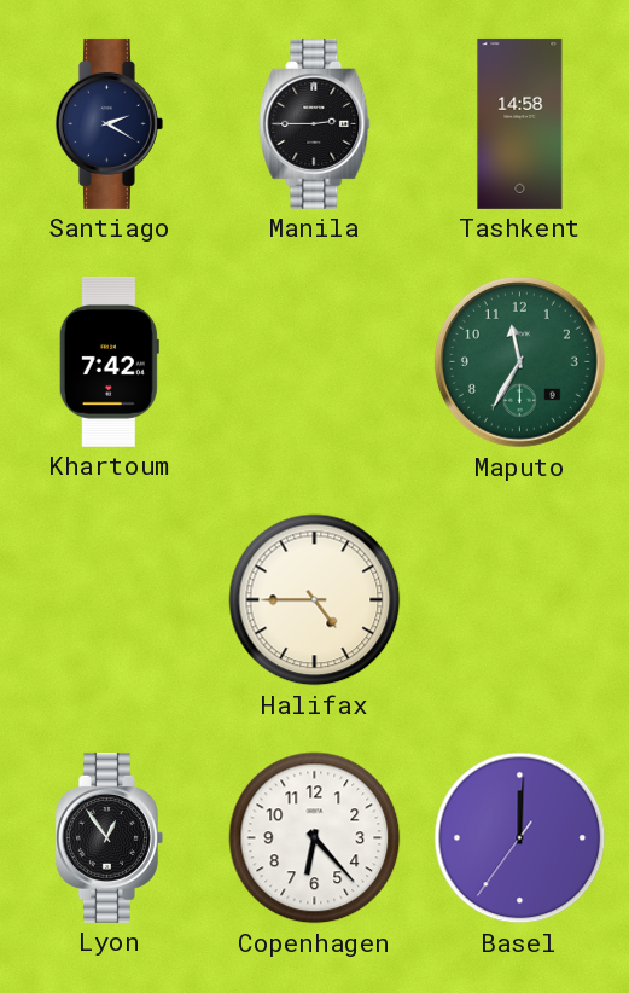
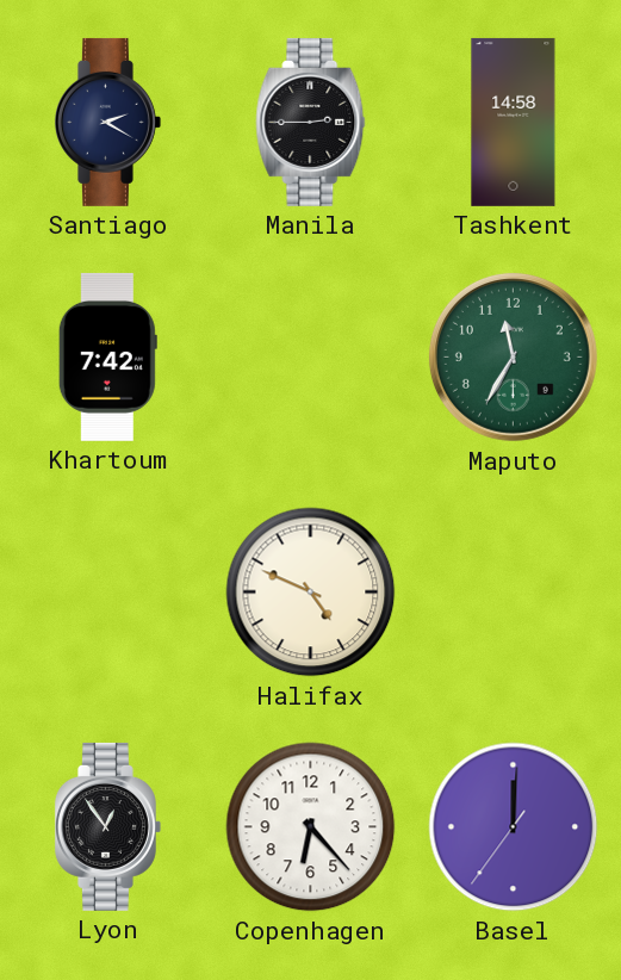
Halifax: 4:45 -> 4:49 (311, 593)
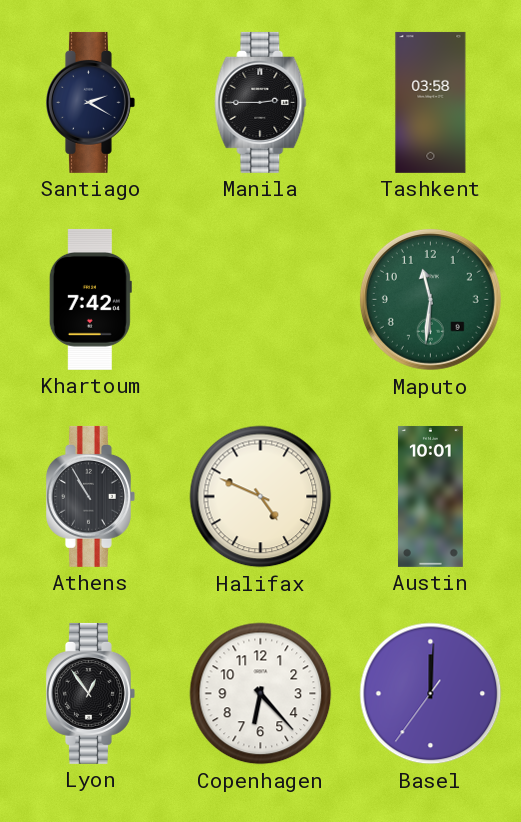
Tashkent: 14:58 -> 03:58 (431, 102)
Maputo: 11:35 -> 11:31 (430, 299)
Athens: none -> 10:55 (90, 496)
Austin: none -> 10:01 (431, 496)
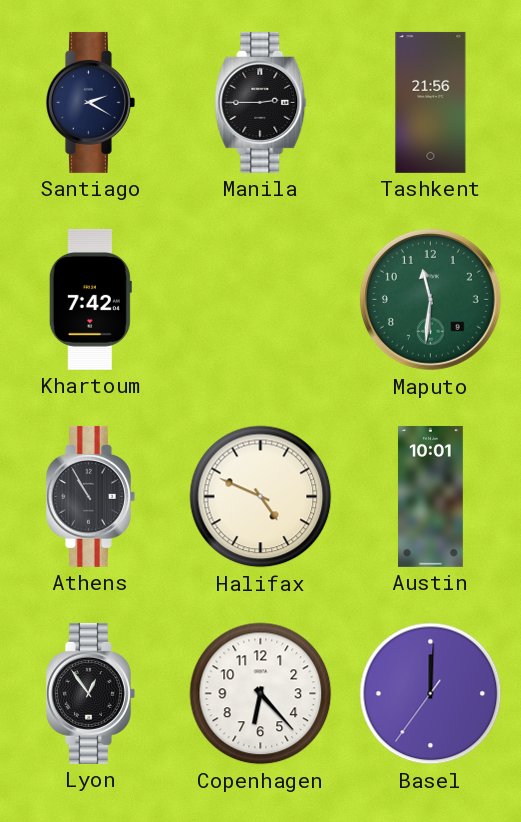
Tashkent: 03:58 -> 21:56 (431, 102)
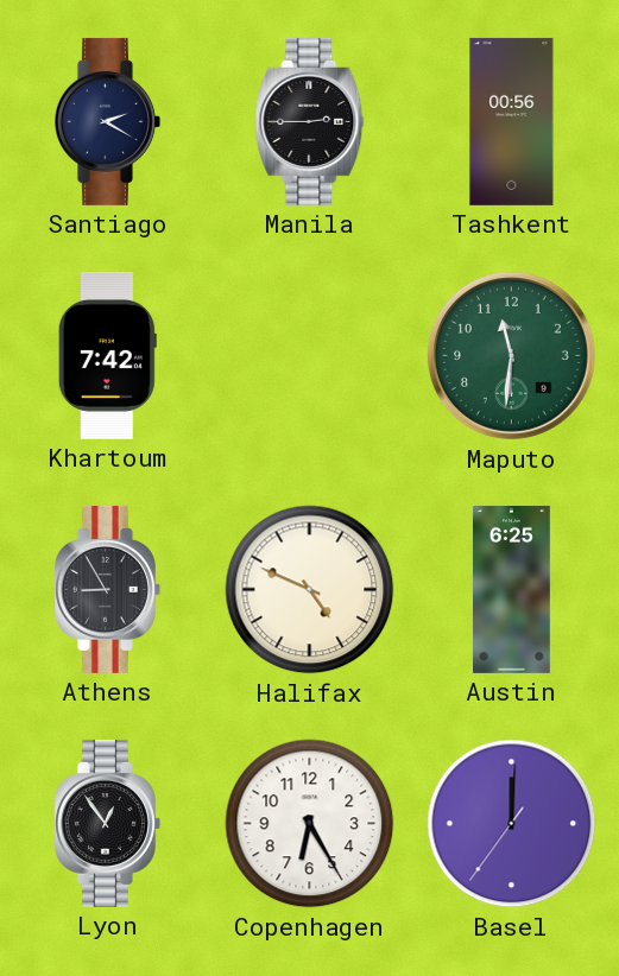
Tashkent: 21:56 -> 00:56 (512, 121)
Athens: 10:55 -> 8:55 (107, 589)
Austin: 10:01 -> 6:25 (512, 589)
Copenhagen: 6:23 -> 6:25 (310, 824)
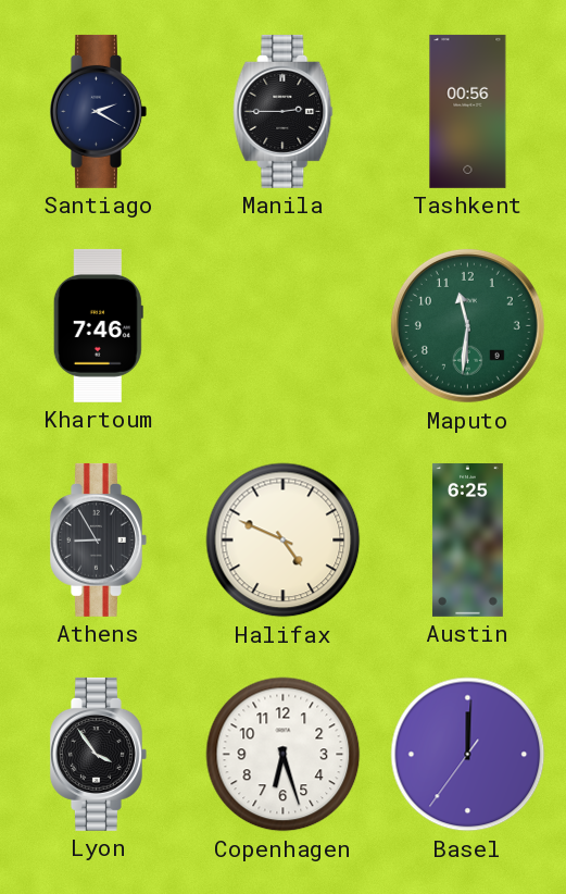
Khartoum: 7:42 -> 7:46 (98, 325)
Lyon: 12:54 -> 3:54 (98, 754)
Copenhagen: 6:25 -> 6:27 (284, 755)
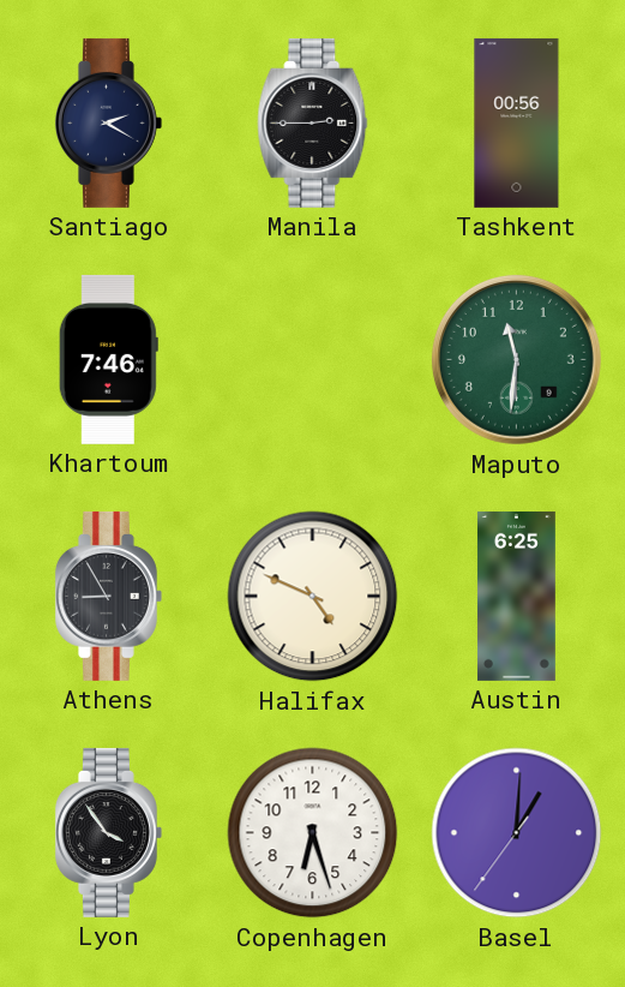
Basel: 12:00 -> 1:00 (517, 833)
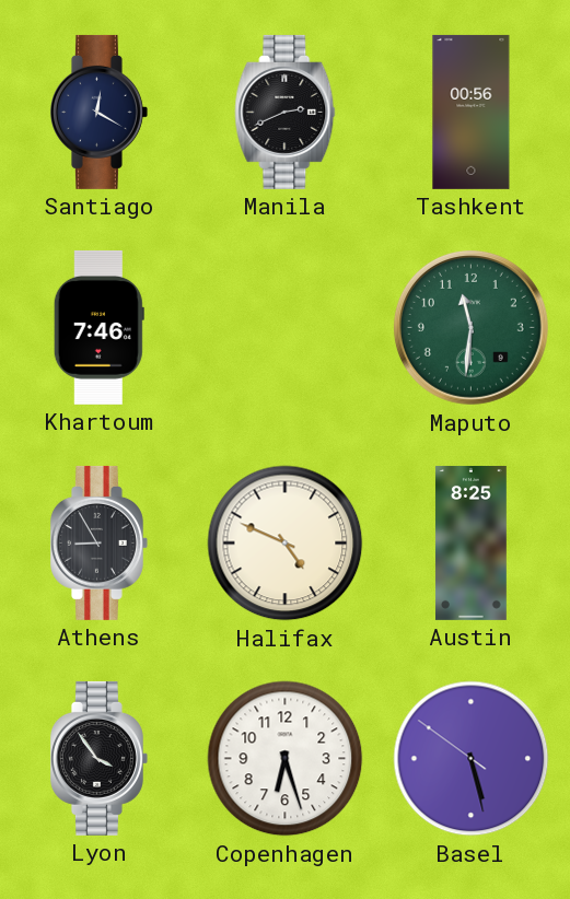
Santiago: 2:20 -> 12:20 (98, 112)
Manila: 2:45 -> 2:41 (286, 112)
Austin: 6:25 -> 8:25 (472, 542)
Basel: 1:00 -> 5:27 (472, 759)
